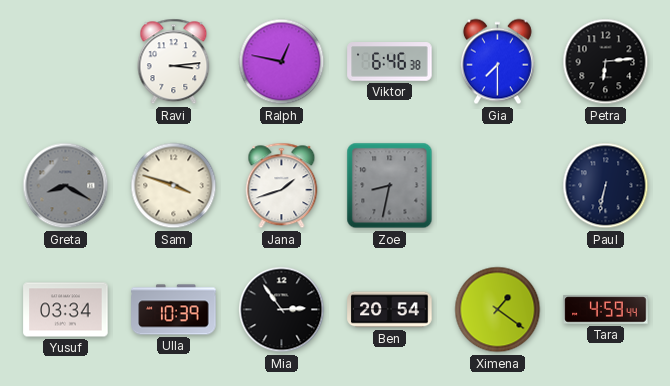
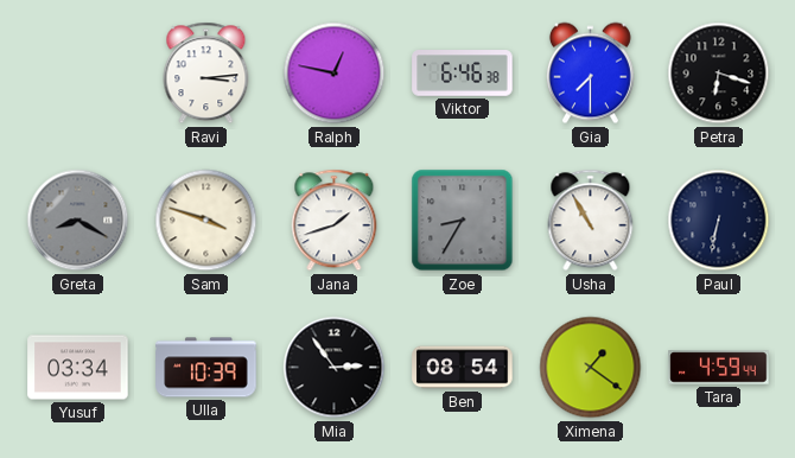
Petra: 6:14 -> 6:18 (719, 74)
Zoe: 8:32 -> 8:35 (463, 221)
Usha: none -> 10:55 (591, 221)
Ben: 20:54 -> 08:54 (463, 368)
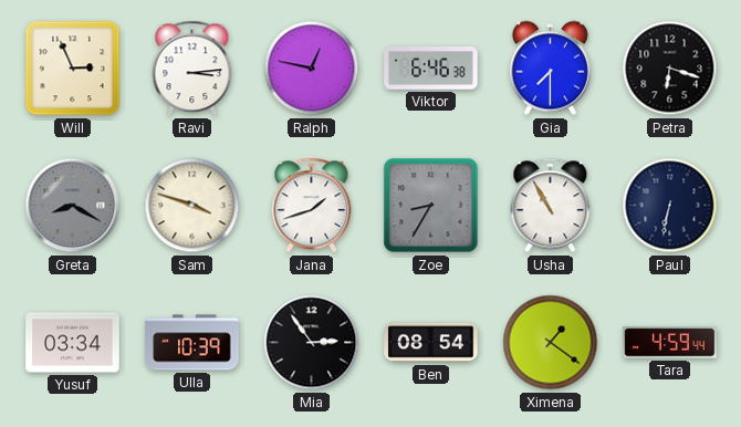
Will: none -> 2:56 (73, 69)
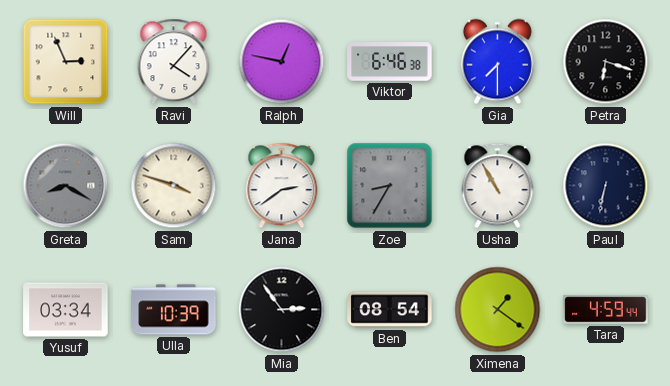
Ravi: 3:14 -> 4:07 (174, 62)
Jana: 1:42 -> 2:39 (282, 186)
